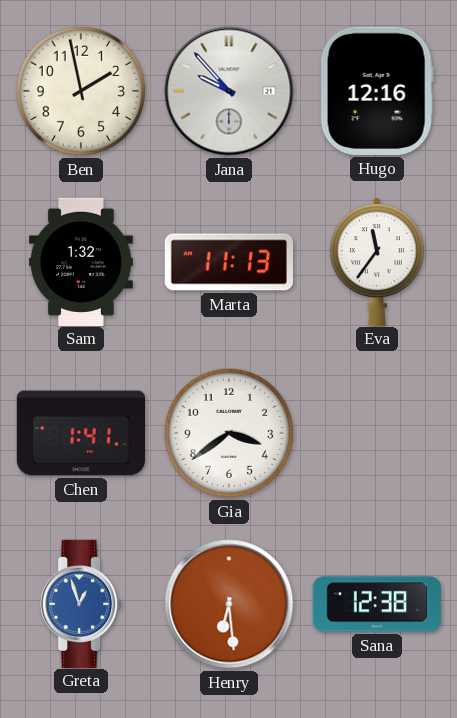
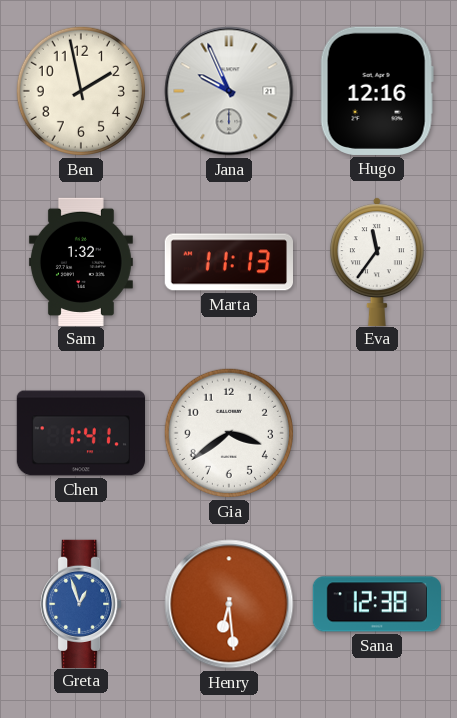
Jana: 9:53 -> 9:56 (229, 91)
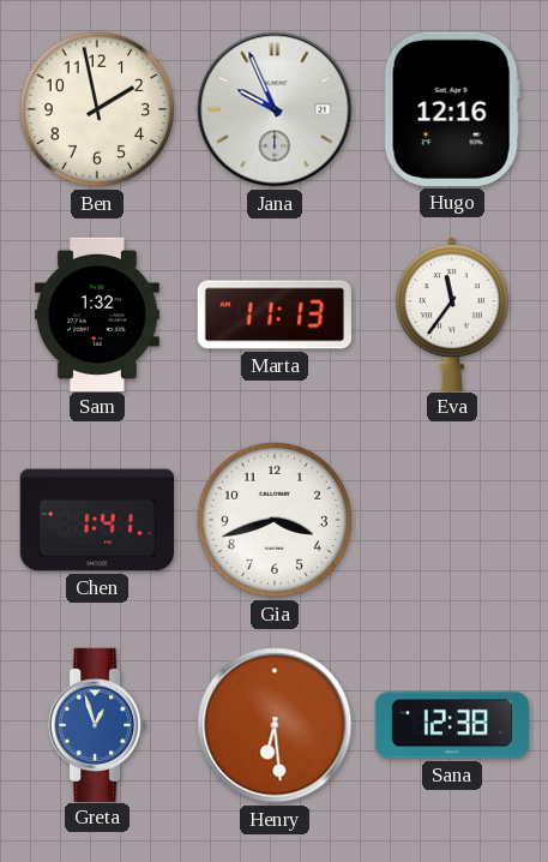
Gia: 3:39 -> 3:42 (275, 520)
